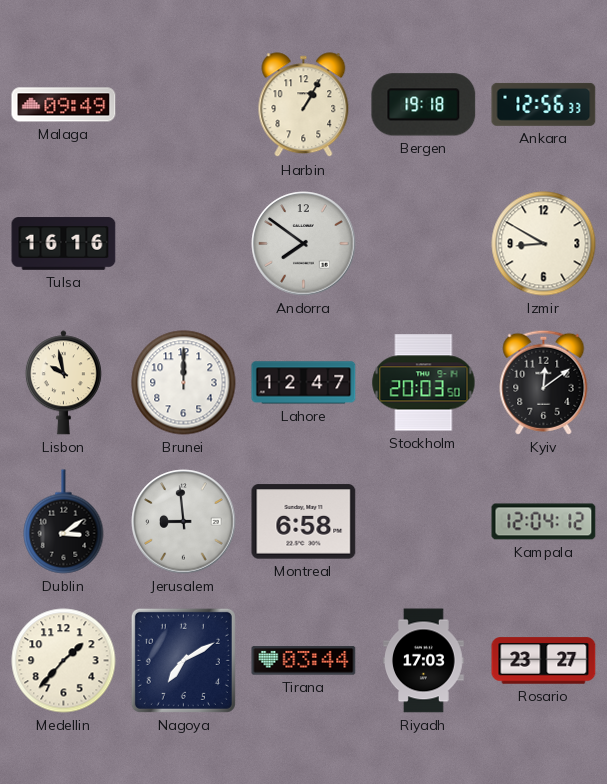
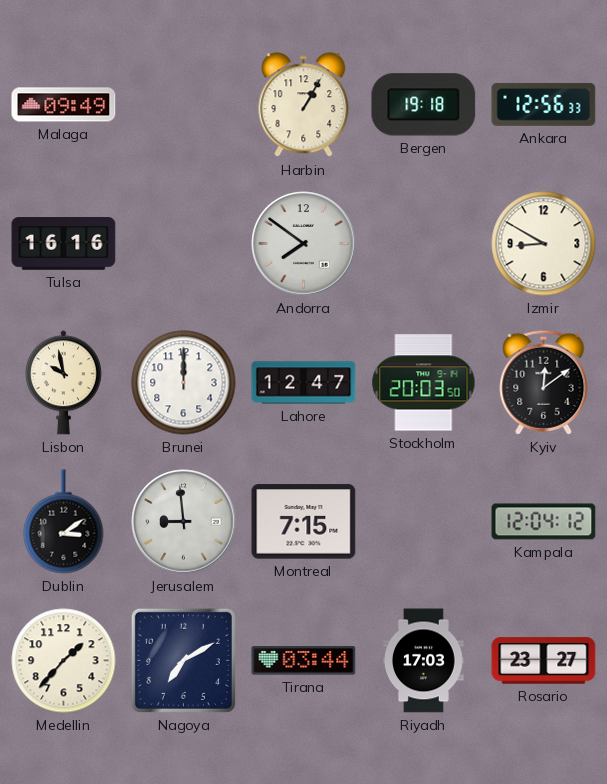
Montreal: 6:58 -> 7:15 (304, 522)
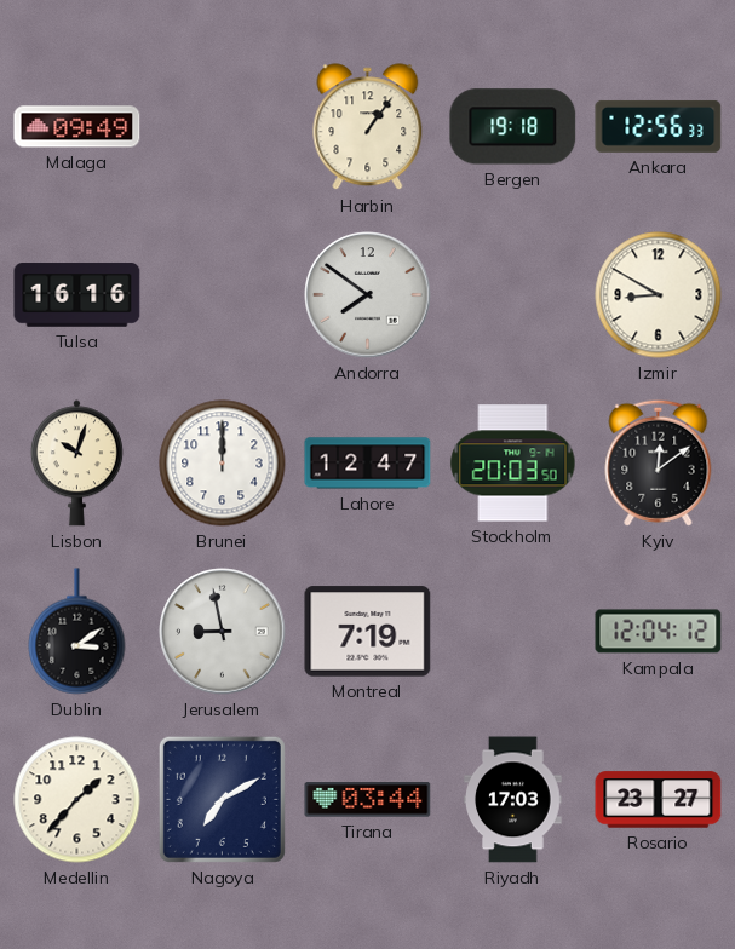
Harbin: 1:05 -> 1:06 (368, 127)
Lisbon: 9:58 -> 10:03 (76, 464)
Jerusalem: 8:59 -> 8:58 (223, 632)
Montreal: 7:15 -> 7:19 (368, 632)
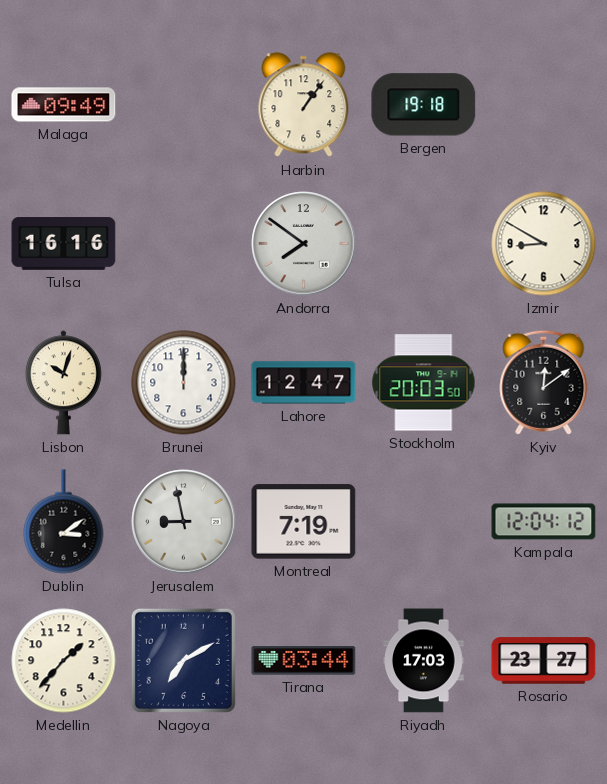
Ankara: 12:56 -> none (659, 126)
